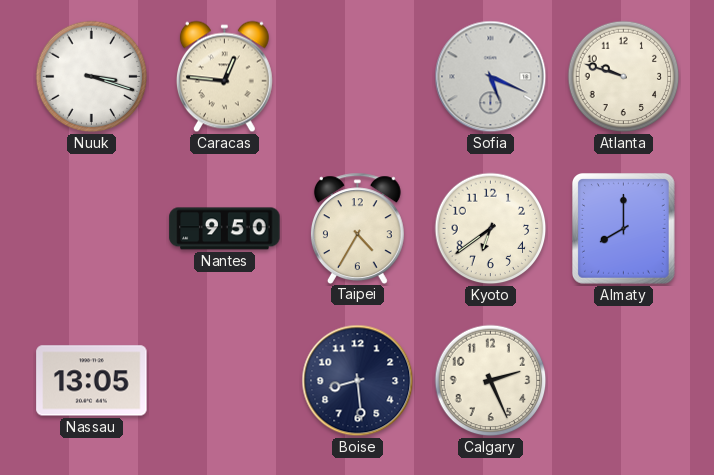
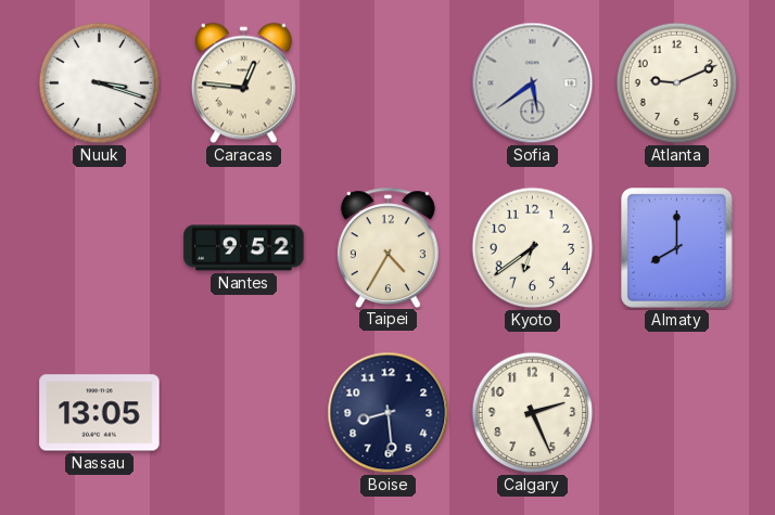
Sofia: 5:19 -> 5:39 (533, 83)
Atlanta: 9:48 -> 9:11 (677, 83)
Nantes: 9:50 -> 9:52 (244, 248)
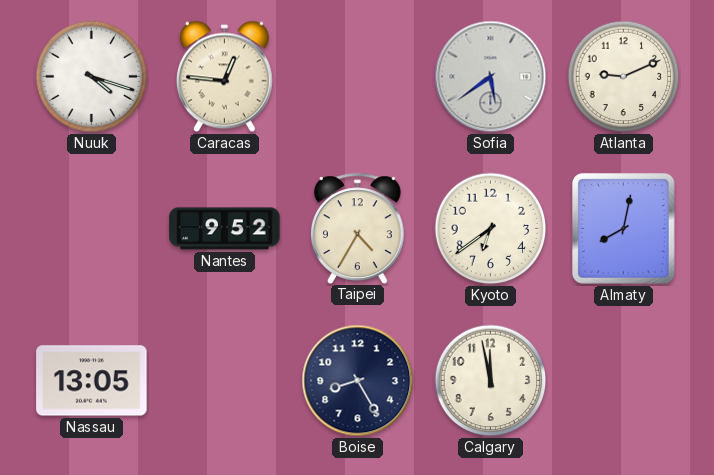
Nuuk: 3:18 -> 4:18 (92, 77)
Almaty: 8:00 -> 8:02 (624, 229)
Boise: 8:29 -> 8:25 (358, 381)
Calgary: 2:26 -> 11:58 (491, 381)
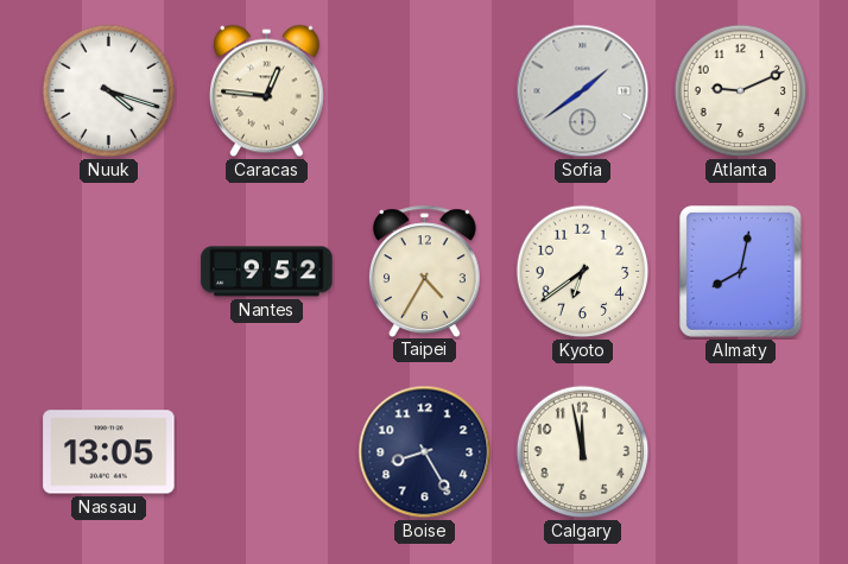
Sofia: 5:39 -> 1:39 (583, 91)
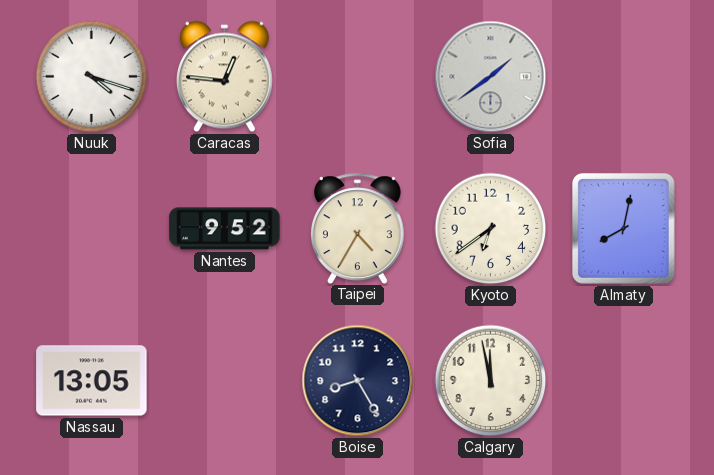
Atlanta: 9:11 -> none (741, 91)
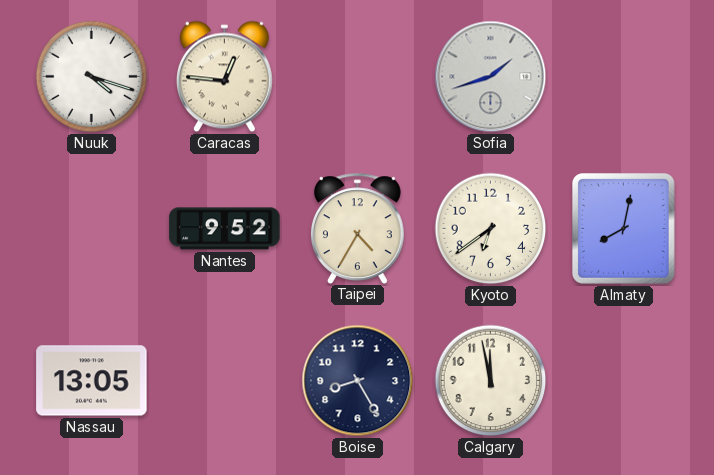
Sofia: 1:39 -> 1:42 (491, 77)
